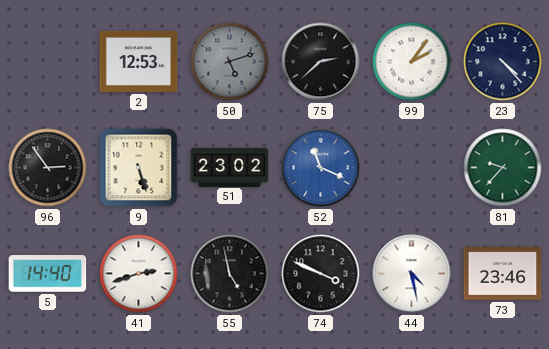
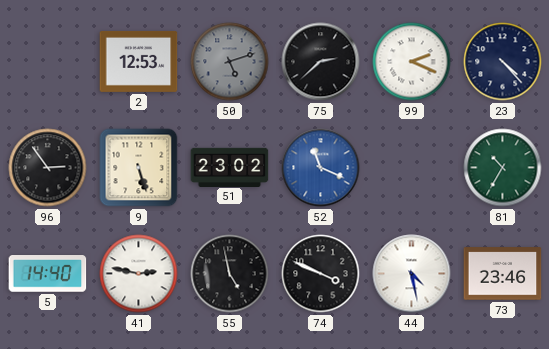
99: 2:06 -> 2:19 (412, 62)
81: 9:37 -> 10:35 (503, 168)
41: 2:42 -> 2:47 (139, 274)
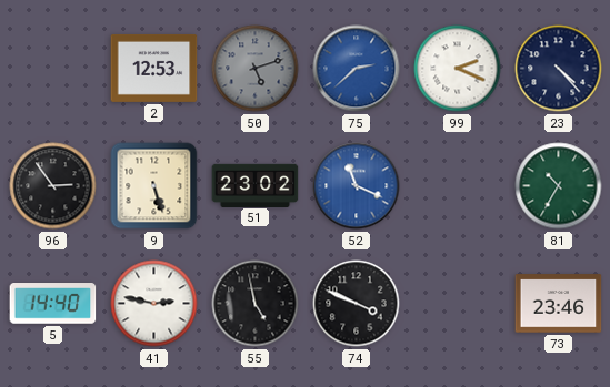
75 dial: black -> blue (357, 69)
44: 4:28 -> none (412, 274)
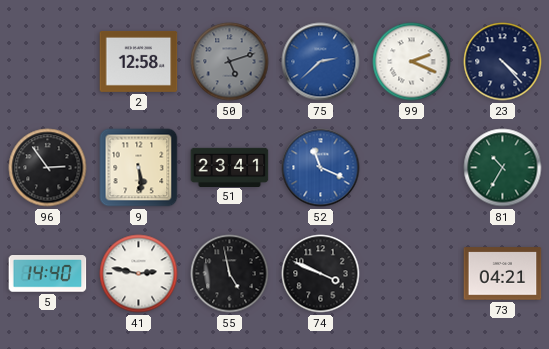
2: 12:53 -> 12:58 (139, 61)
9: 5:27 -> 5:29 (139, 168)
51: 23:02 -> 23:41 (230, 167)
73: 23:46 -> 04:21 (503, 274)
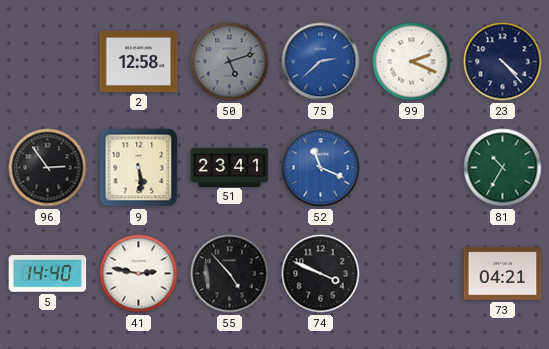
55: 4:58 -> 4:53 (230, 274)
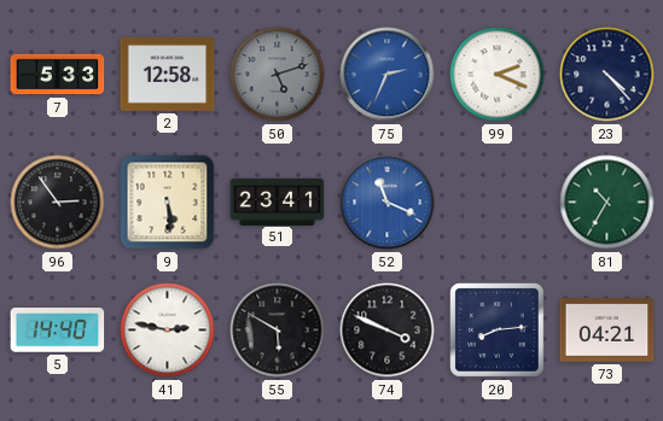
7: none -> 5:33 (58, 75)
75: 2:38 -> 2:34 (388, 75)
55: 4:53 -> 5:50 (278, 331)
20: none -> 8:14 (498, 331)
